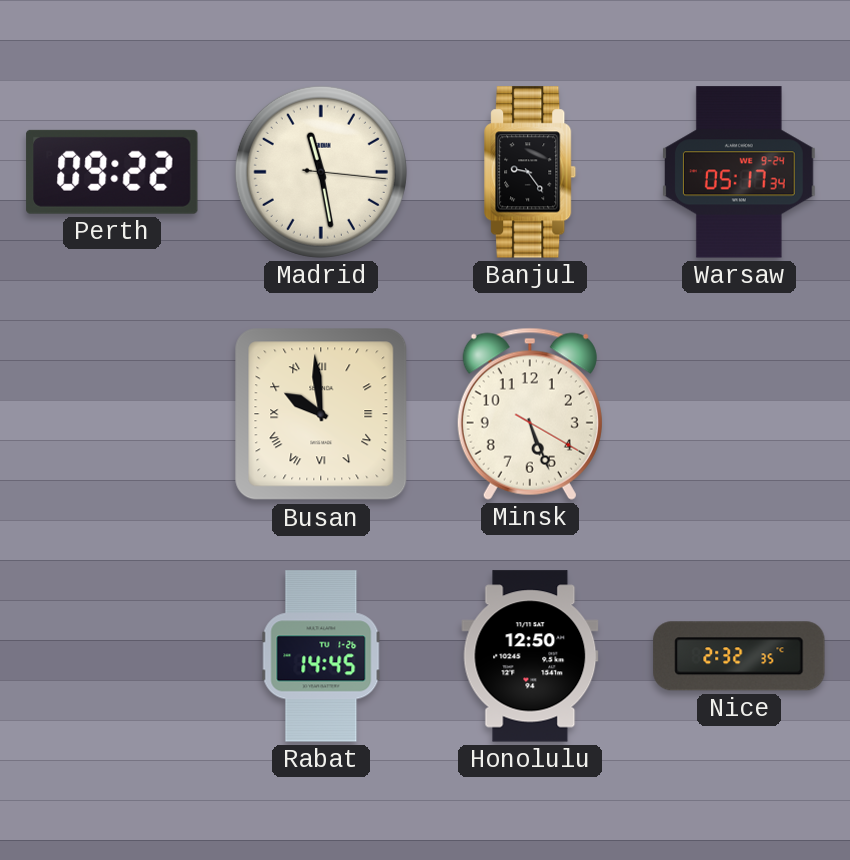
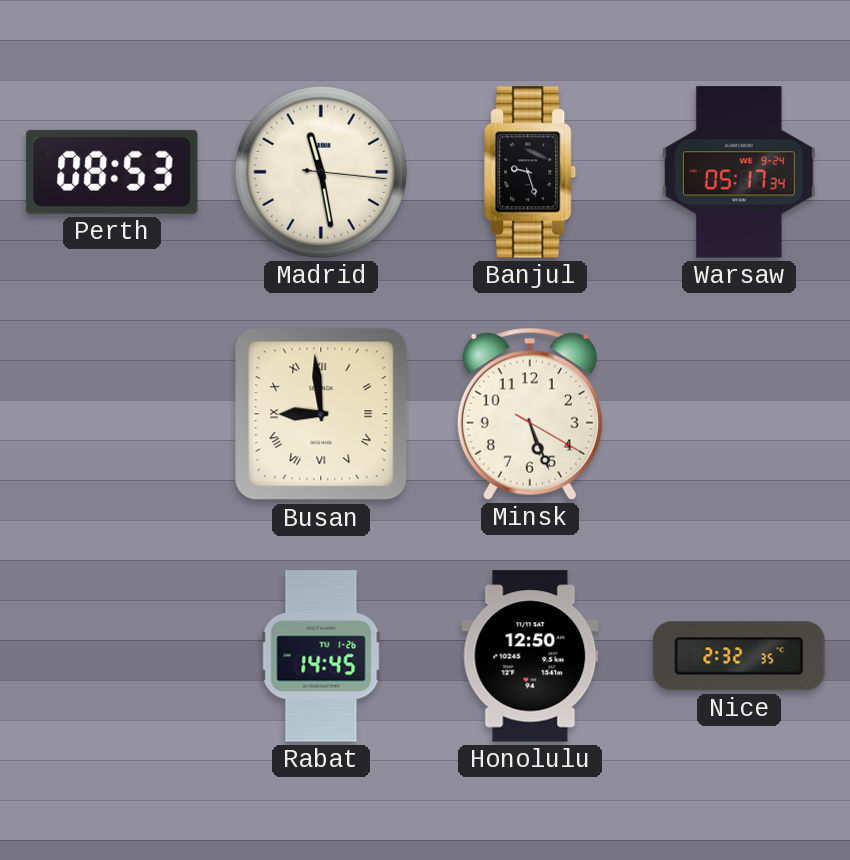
Perth: 09:22 -> 08:53 (112, 172)
Banjul: 9:24 -> 9:27 (531, 172)
Busan: 9:59 -> 8:59 (321, 414)
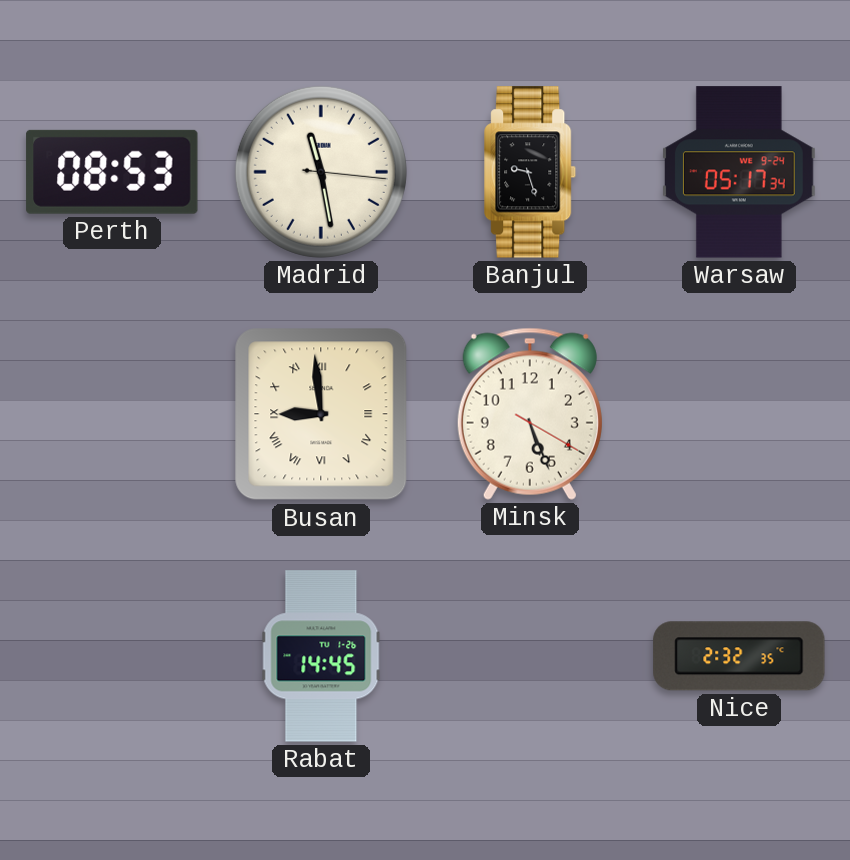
Honolulu: 12:50 -> none (530, 656)
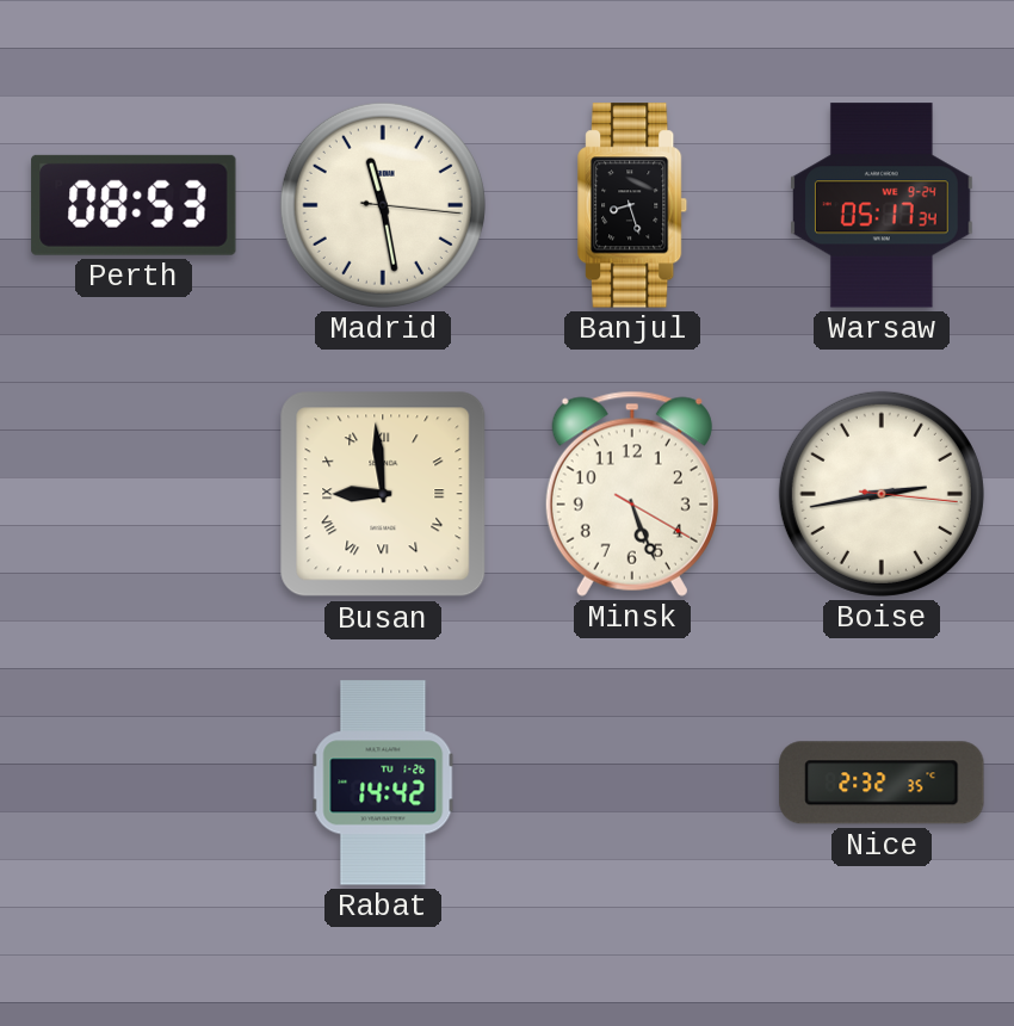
Banjul: 9:27 -> 8:27 (633, 205)
Boise: none -> 2:43 (882, 494)
Rabat: 14:45 -> 14:42 (383, 783)
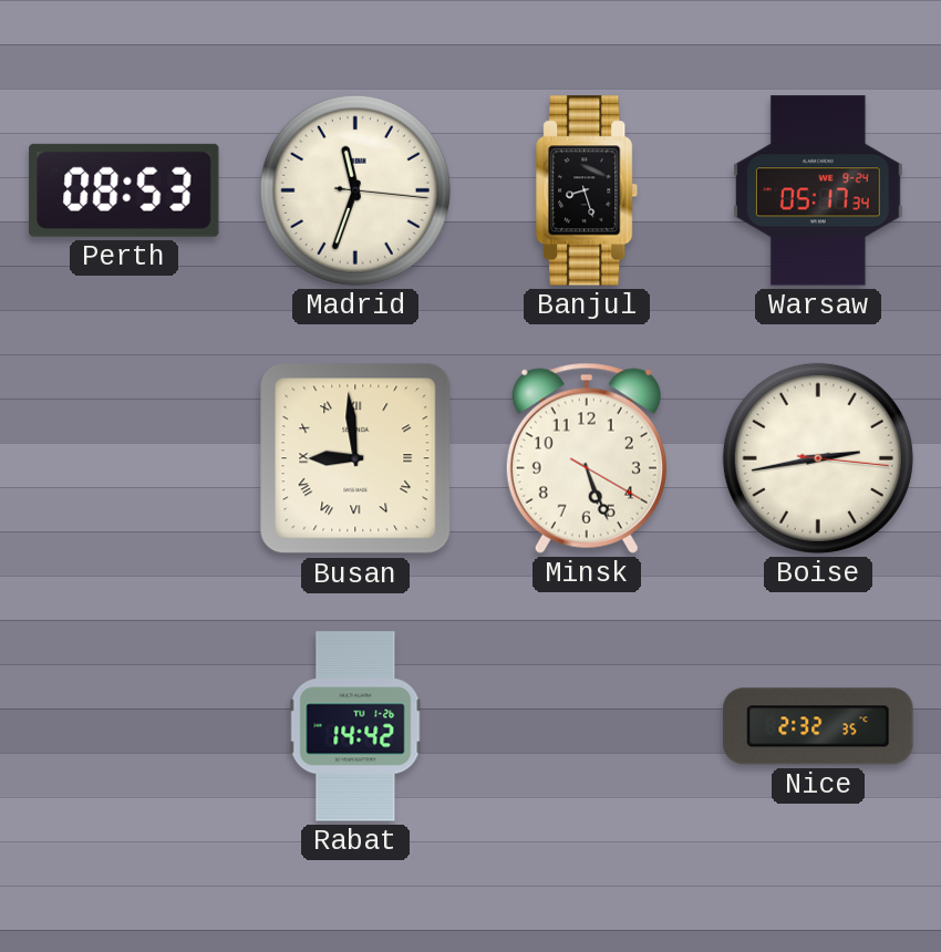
Madrid: 11:28 -> 11:33 (355, 190)
